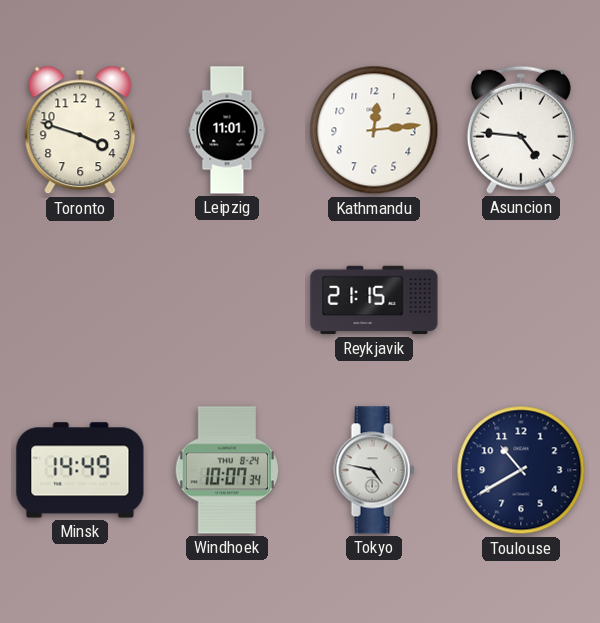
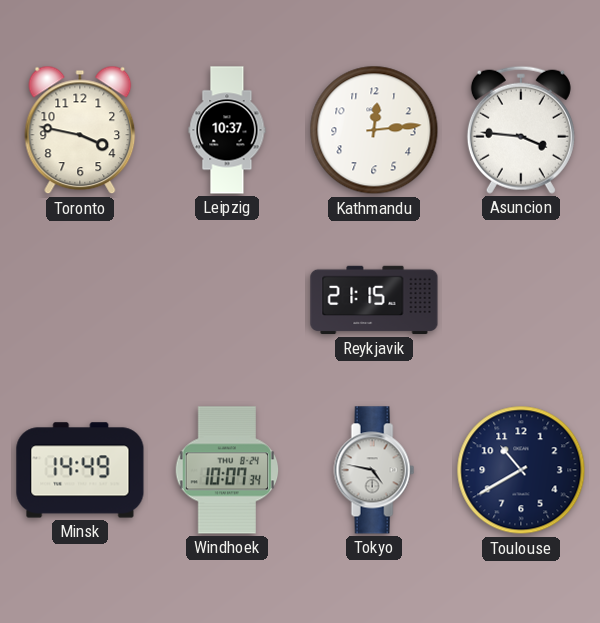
Toronto: 3:48 -> 3:47 (80, 130)
Leipzig: 11:01 -> 10:37 (227, 130)
Asuncion: 4:46 -> 3:46 (521, 130)
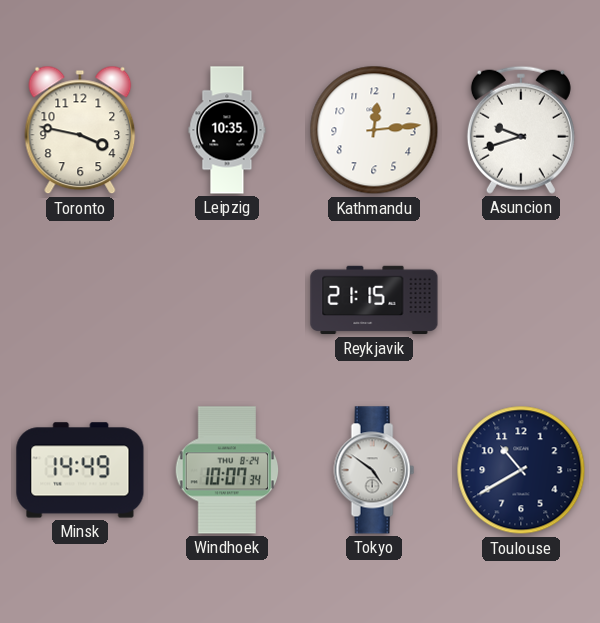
Leipzig: 10:37 -> 10:35 (227, 130)
Asuncion: 3:46 -> 9:42 (521, 130)
Tokyo: 4:47 -> 4:51 (374, 470)
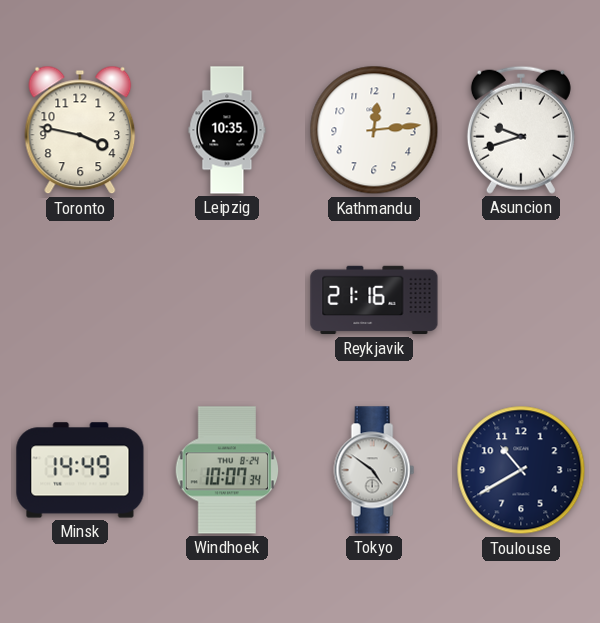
Reykjavik: 21:15 -> 21:16 (374, 300)
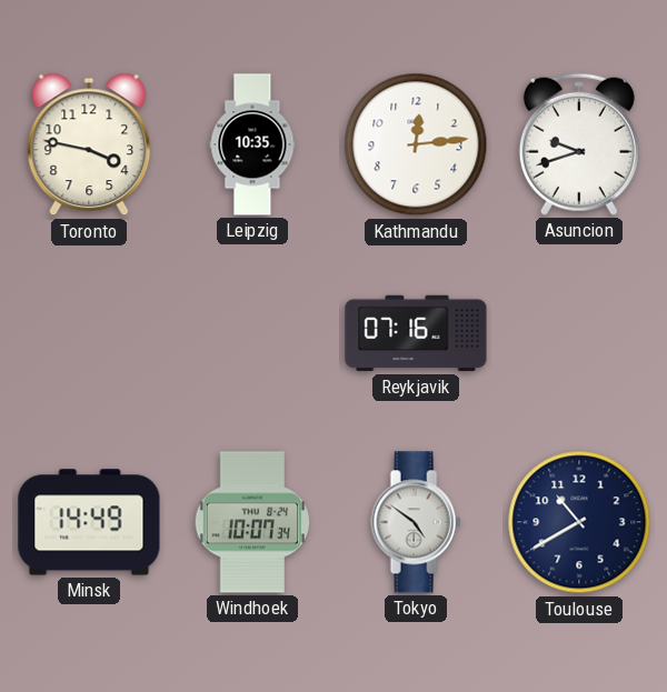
Reykjavik: 21:16 -> 07:16 (416, 333)
